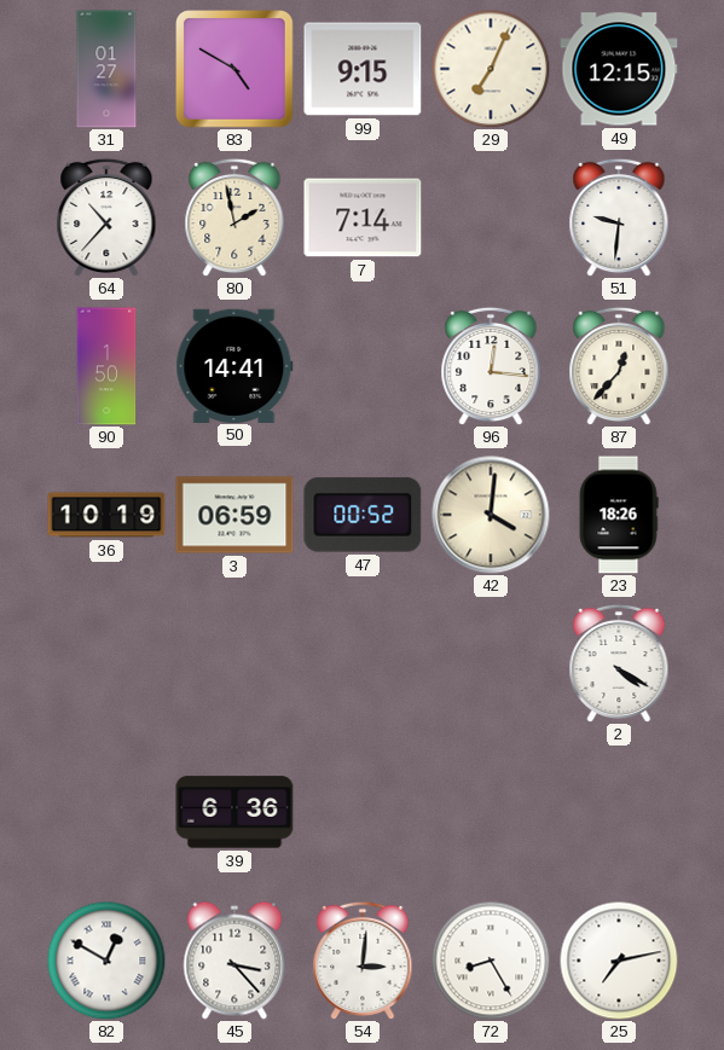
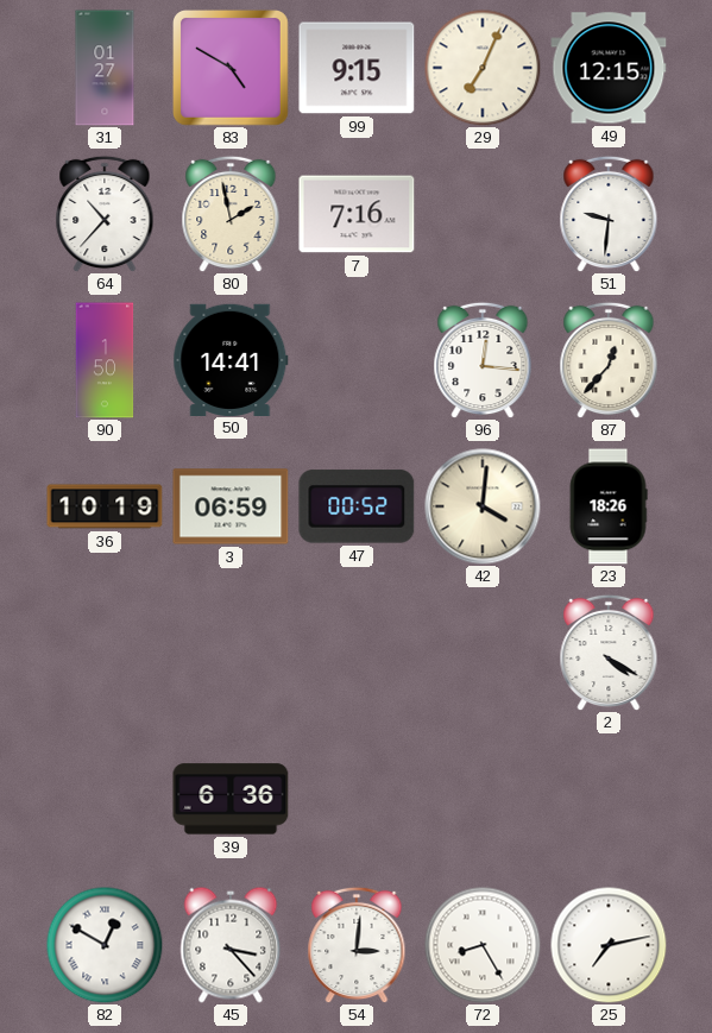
7: 7:14 -> 7:16 (357, 214)
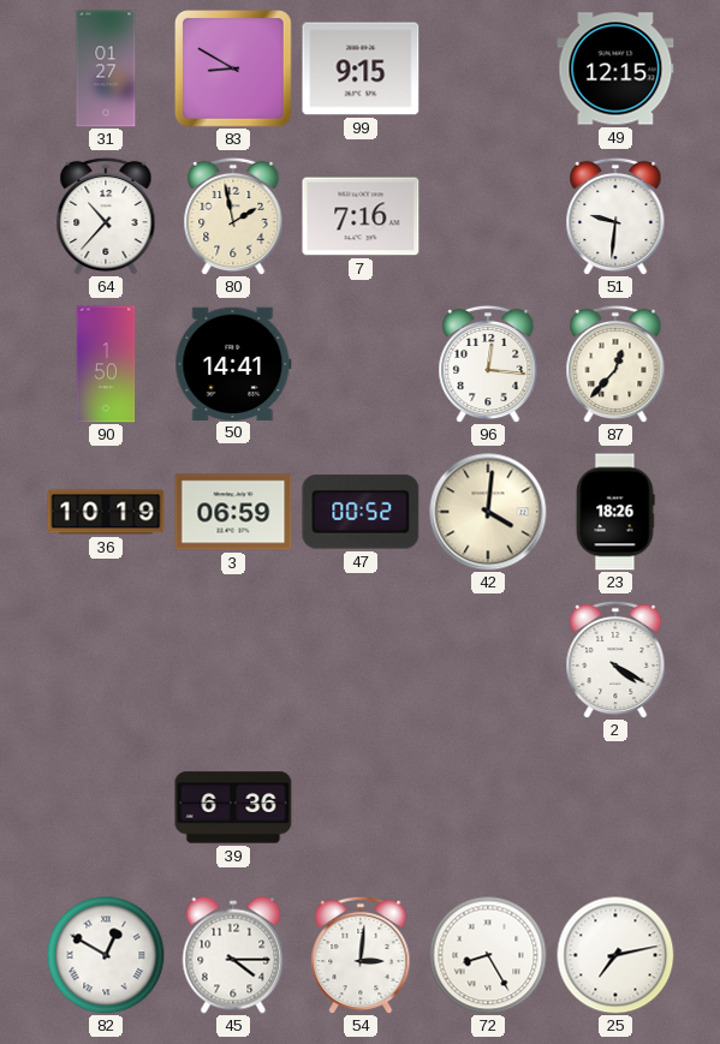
83: 4:50 -> 8:50 (234, 70)
29: 7:04 -> none (483, 68)
45: 3:23 -> 4:15 (233, 955)
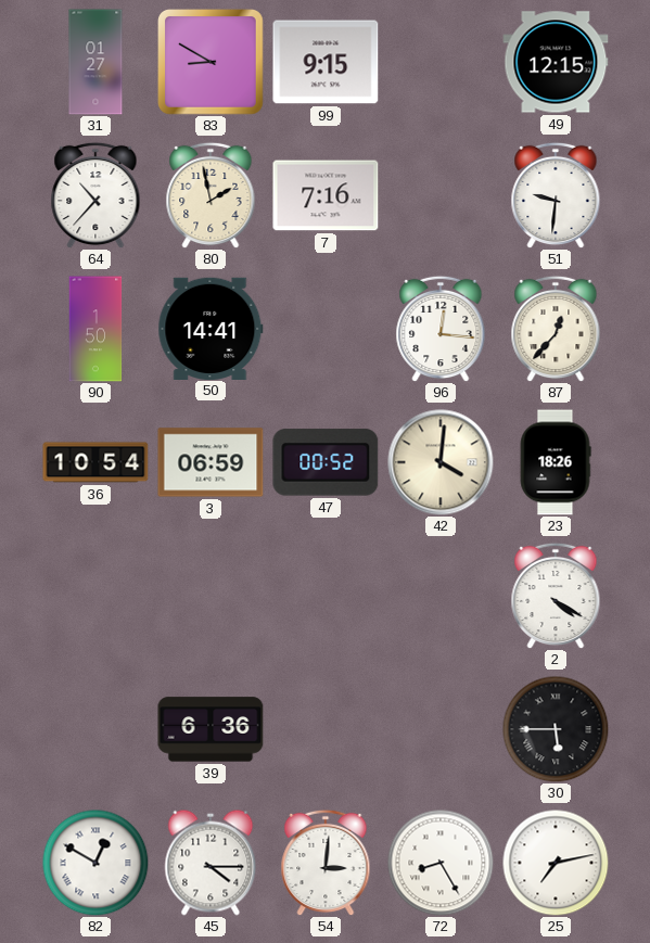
36: 10:19 -> 10:54 (95, 462)
30: none -> 5:45 (556, 729)
